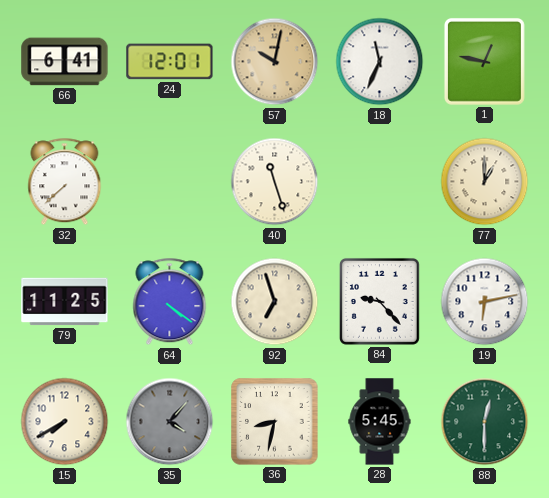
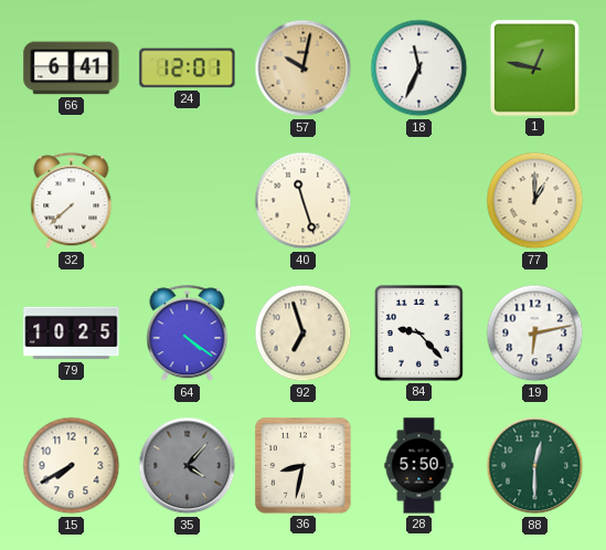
79: 11:25 -> 10:25 (72, 334)
28: 5:45 -> 5:50 (419, 466)
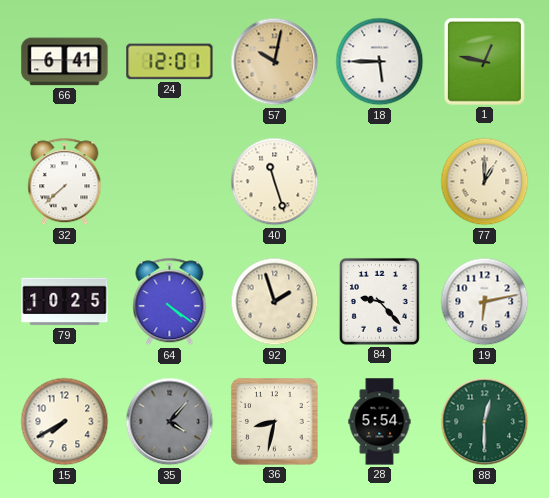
18: 11:34 -> 5:45 (380, 62)
92: 6:57 -> 1:57 (275, 302)
28: 5:50 -> 5:54 (380, 422)
